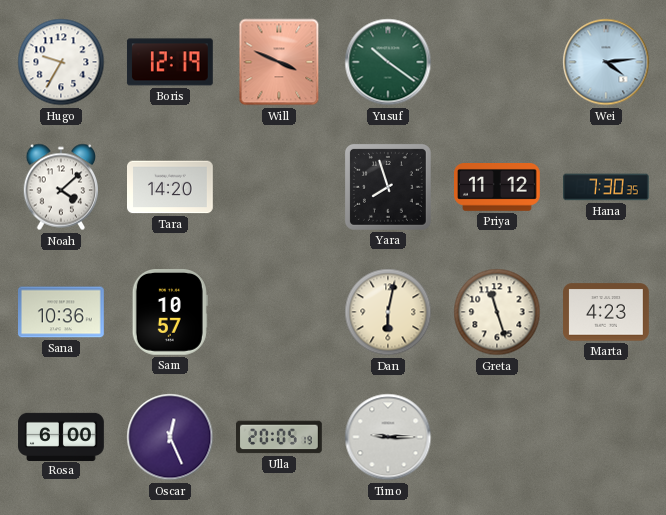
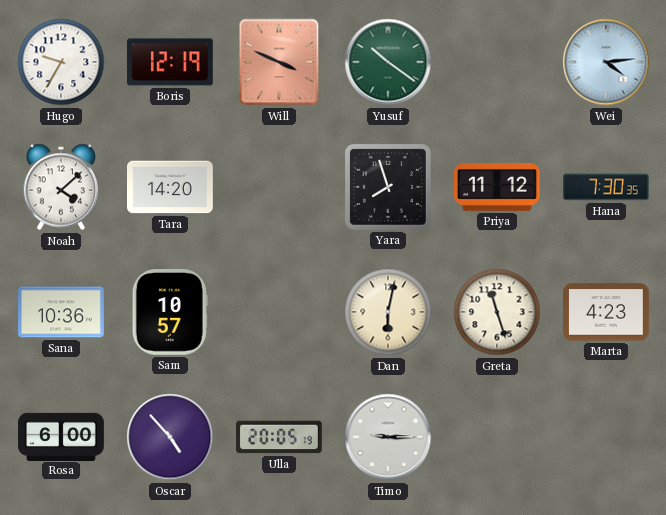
Oscar: 12:26 -> 4:53 (170, 437)
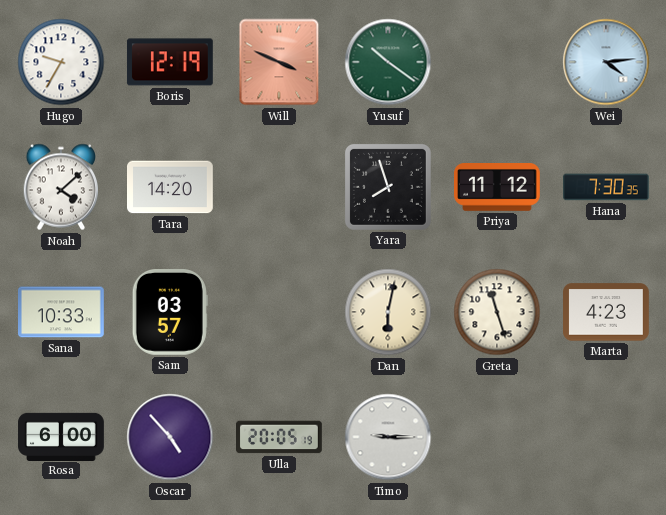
Sana: 10:36 -> 10:33 (62, 312)
Sam: 10:57 -> 03:57 (170, 313)
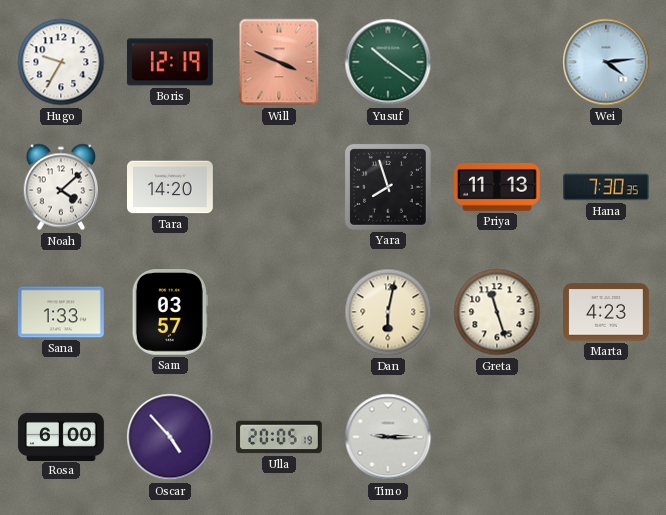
Priya: 11:12 -> 11:13 (498, 188)
Sana: 10:33 -> 1:33 (62, 312)
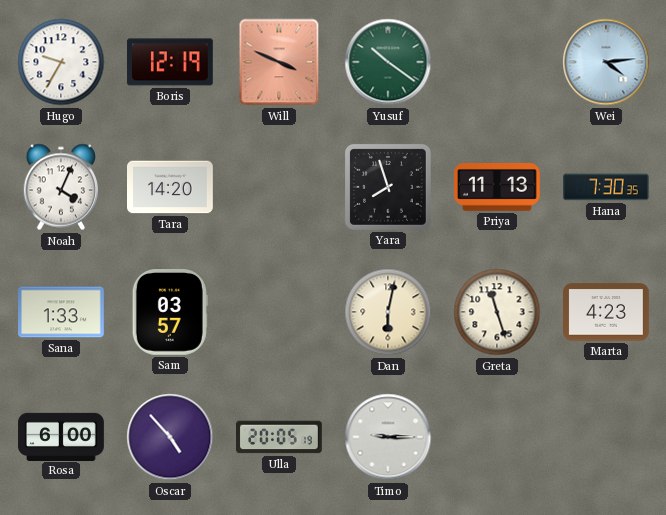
Noah: 4:08 -> 4:04 (60, 187)
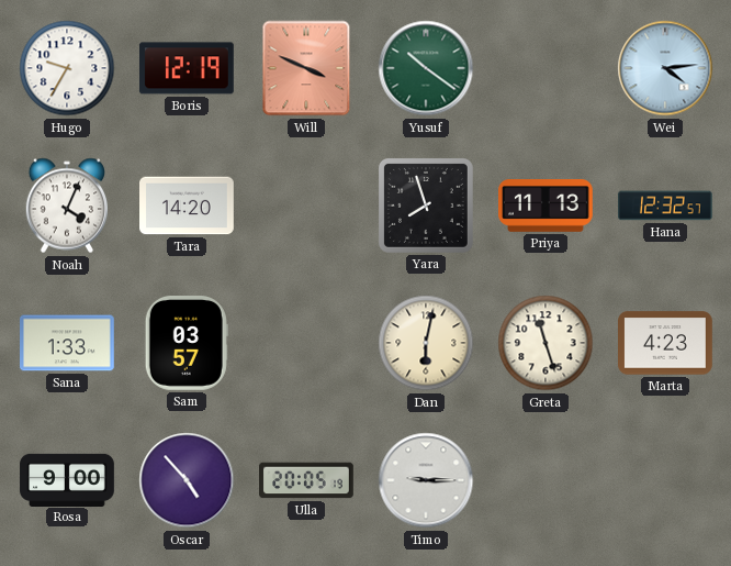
Hana: 7:30 -> 12:32 (666, 206)
Rosa: 6:00 -> 9:00 (67, 479)
